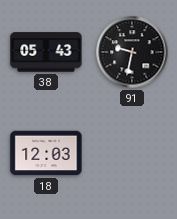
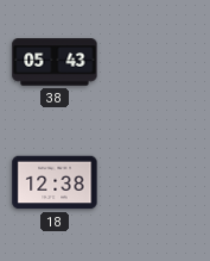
91: 9:32 -> none (132, 52)
18: 12:03 -> 12:38 (55, 182)
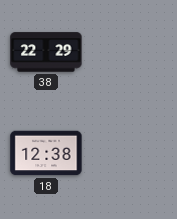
38: 05:43 -> 22:29 (46, 52)
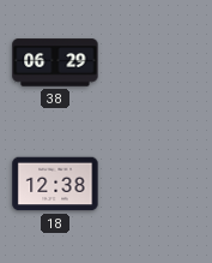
38: 22:29 -> 06:29 (55, 62)
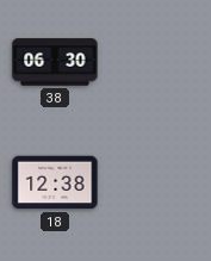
38: 06:29 -> 06:30 (55, 62)
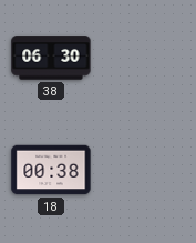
18: 12:38 -> 00:38 (51, 170)
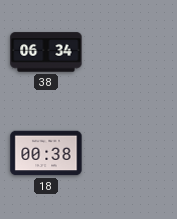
38: 06:30 -> 06:34 (46, 52)
